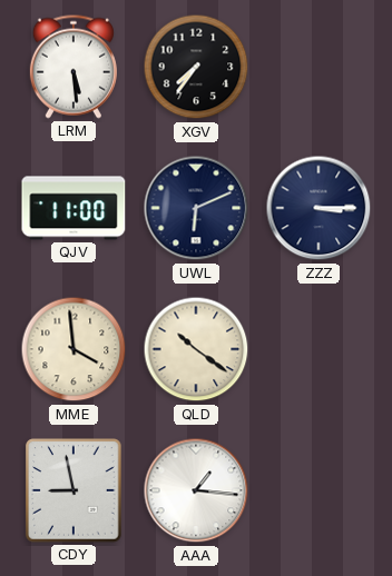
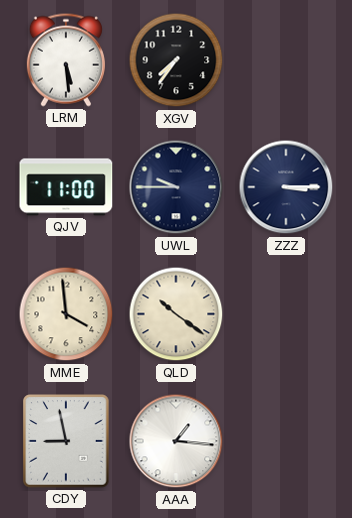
UWL: 6:11 -> 9:45 (176, 187)
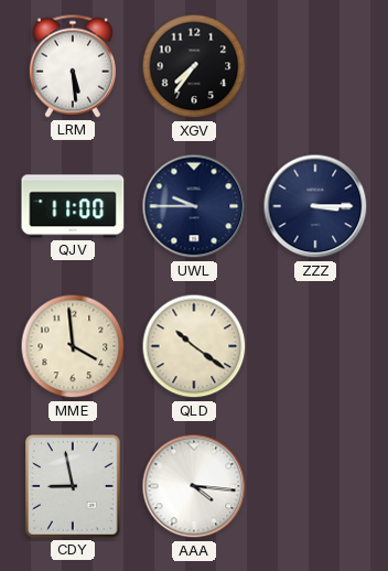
AAA: 1:16 -> 4:16 (194, 486)
